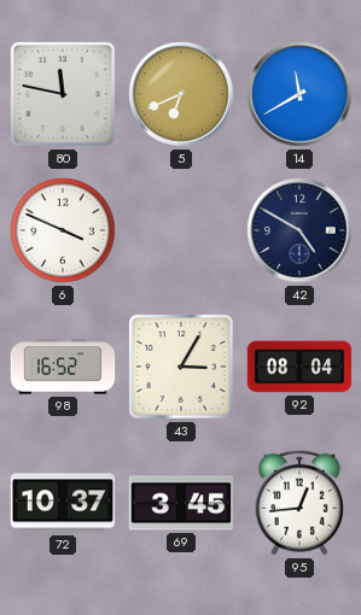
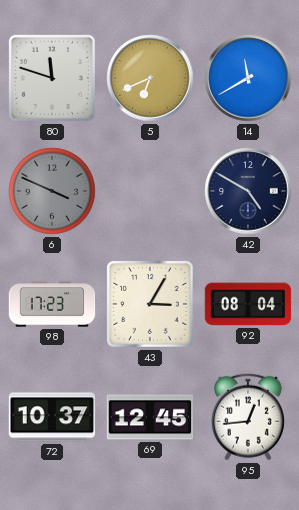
80: 11:47 -> 11:48 (52, 78)
6 dial: white -> grey (52, 191)
98: 16:52 -> 17:23 (52, 304)
69: 3:45 -> 12:45 (150, 417)
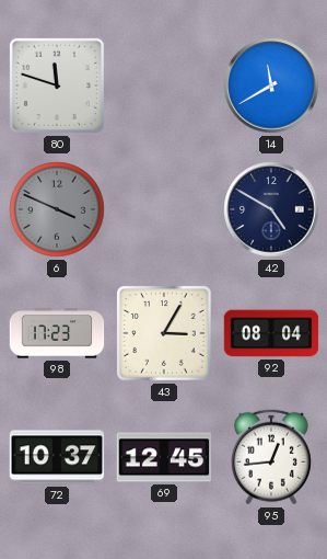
5: 6:41 -> none (150, 78)
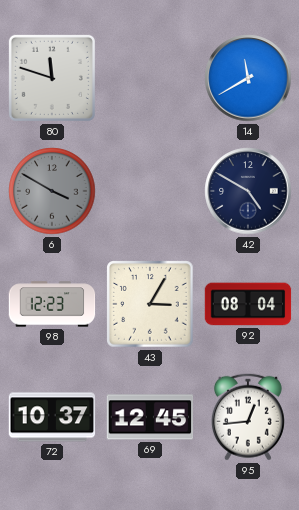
6: 3:49 -> 3:50 (52, 191)
98: 17:23 -> 12:23 (52, 304)
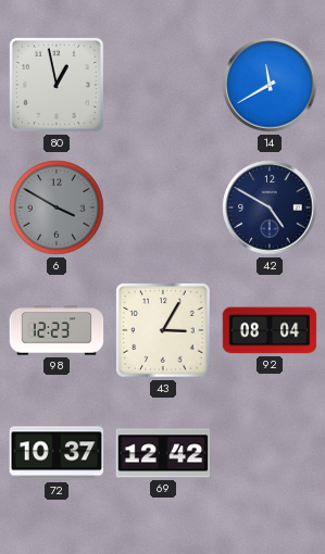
80: 11:48 -> 12:58 (57, 85)
69: 12:45 -> 12:42 (163, 453)
95: 12:44 -> none (248, 417)
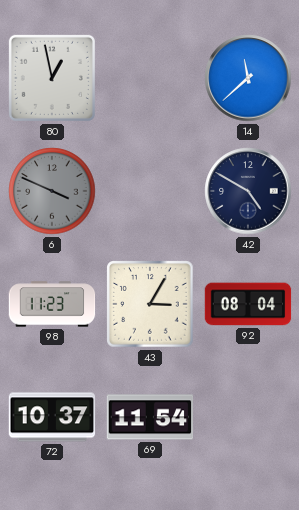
14: 11:40 -> 11:38 (248, 78)
6: 3:50 -> 3:49 (52, 191)
98: 12:23 -> 11:23 (52, 304)
69: 12:42 -> 11:54 (150, 417)
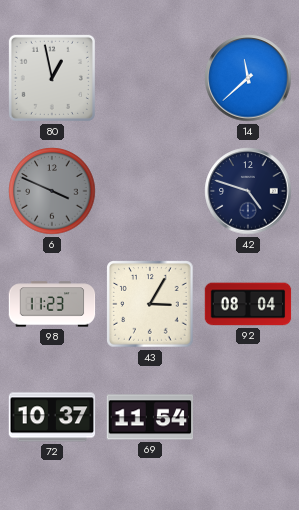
42: 4:50 -> 4:48 (248, 191)
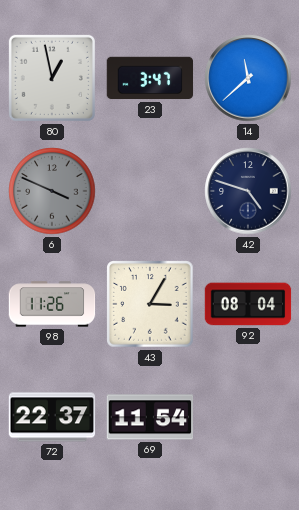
23: none -> 3:47 (150, 78)
98: 11:23 -> 11:26 (52, 304)
72: 10:37 -> 22:37 (52, 417)
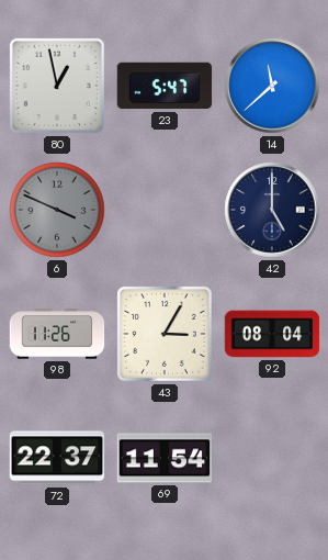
23: 3:47 -> 5:47 (165, 86)
42: 4:48 -> 5:00 (272, 210)
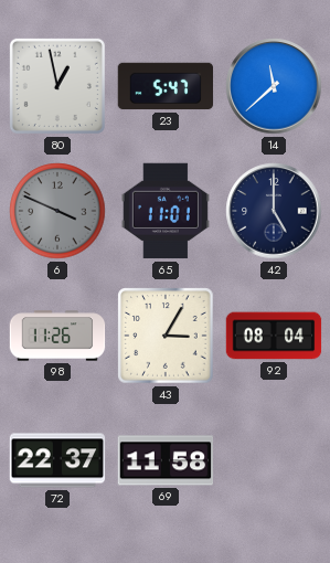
65: none -> 11:01 (166, 211)
69: 11:54 -> 11:58 (166, 460)
